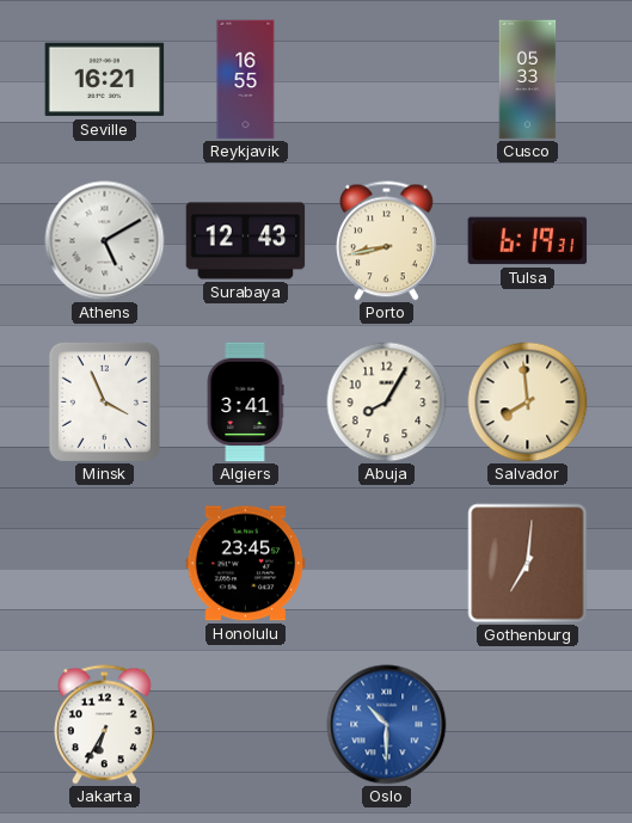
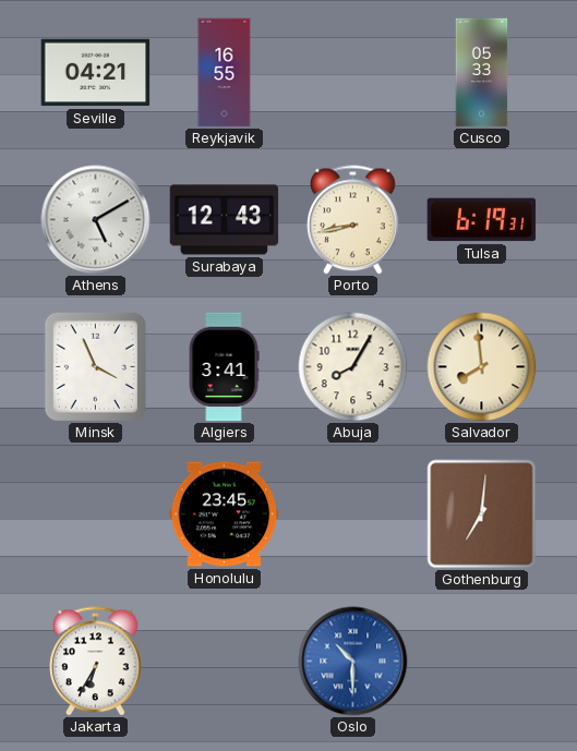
Seville: 16:21 -> 04:21 (96, 73)
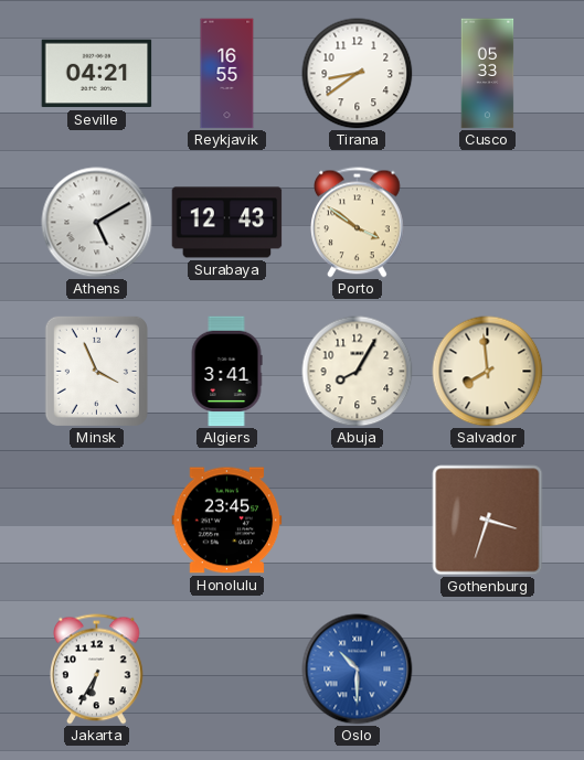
Tirana: none -> 8:39 (358, 74)
Porto: 8:43 -> 3:51 (358, 223)
Tulsa: 6:19 -> none (482, 220)
Gothenburg: 7:01 -> 3:33 (488, 521)
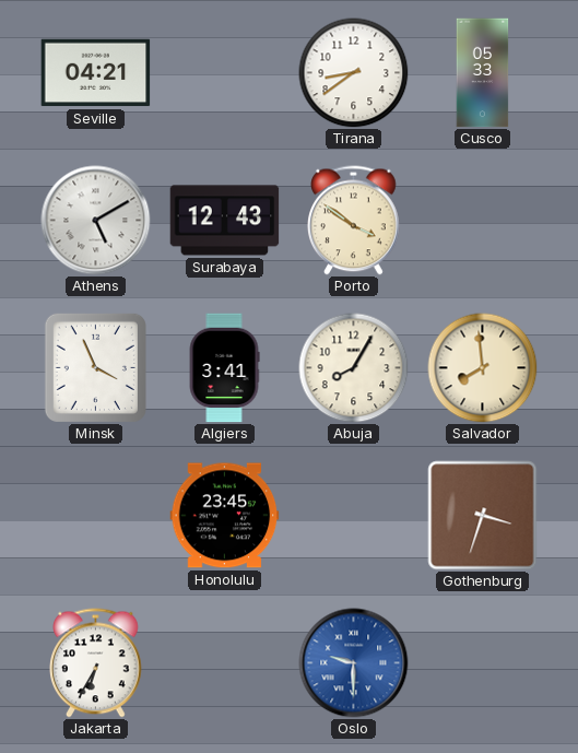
Reykjavik: 16:55 -> none (227, 74)
Oslo: 10:30 -> 9:30 (354, 663)
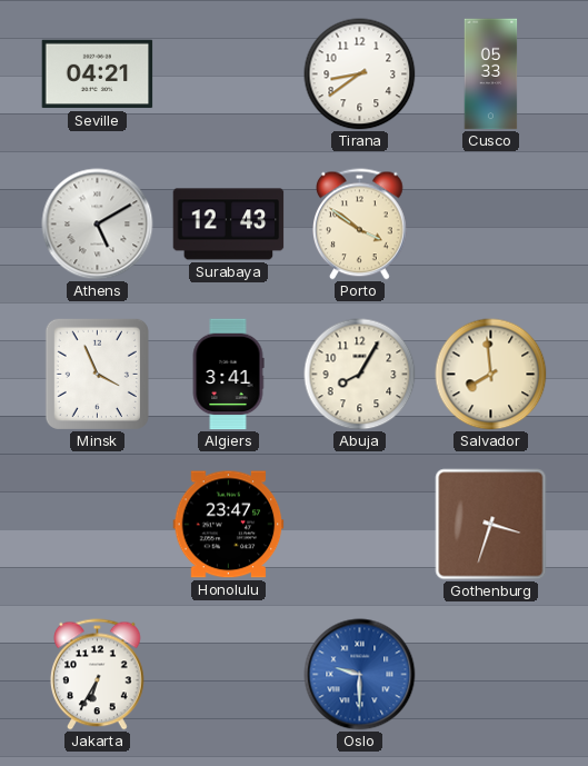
Honolulu: 23:45 -> 23:47 (229, 525)
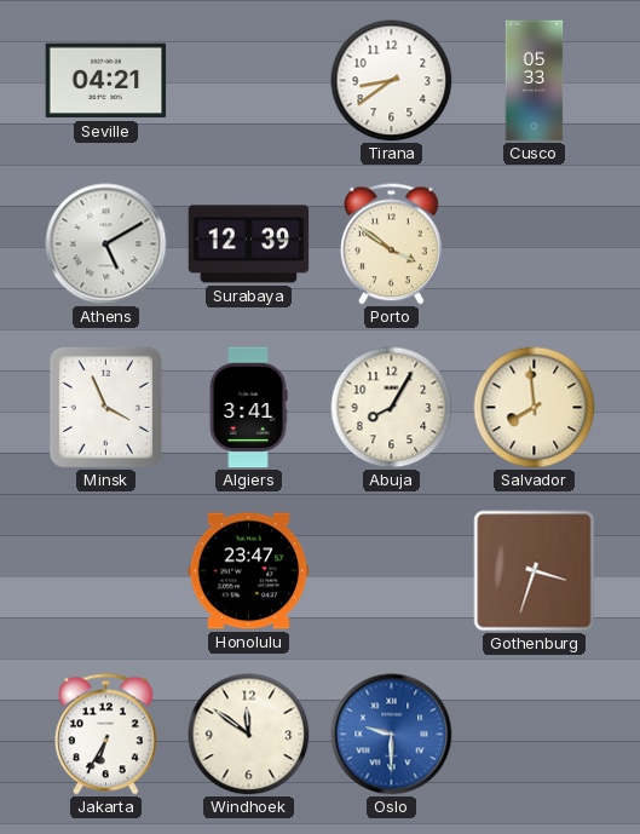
Surabaya: 12:43 -> 12:39 (249, 245)
Windhoek: none -> 11:51 (249, 735)
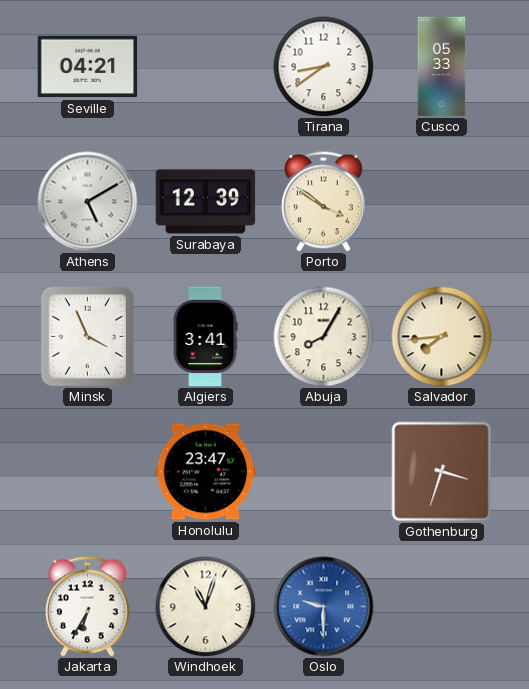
Salvador: 7:59 -> 7:44 (442, 337)
Windhoek: 11:51 -> 11:03 (206, 607)
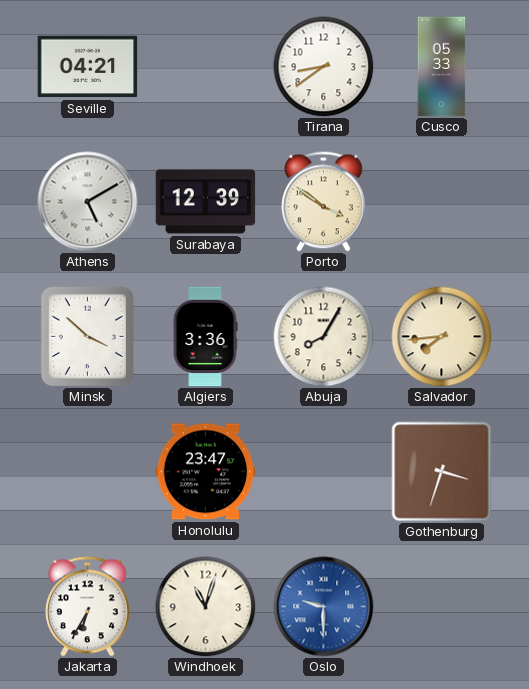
Minsk: 3:56 -> 3:52 (87, 336)
Algiers: 3:41 -> 3:36 (205, 337)
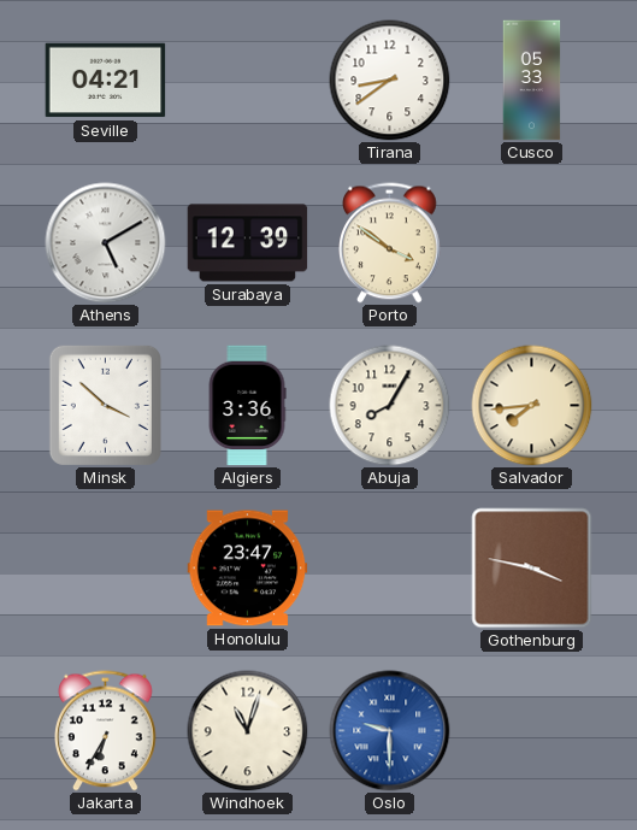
Gothenburg: 3:33 -> 3:47 (532, 569)
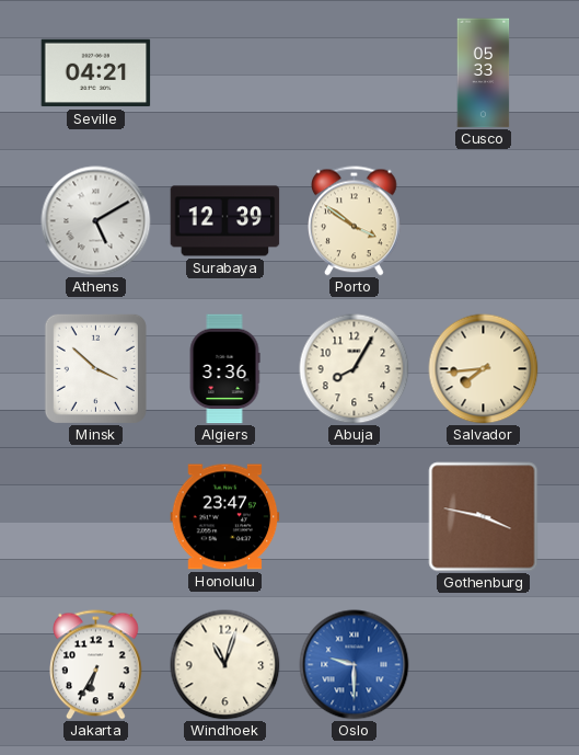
Tirana: 8:39 -> none (390, 81)
